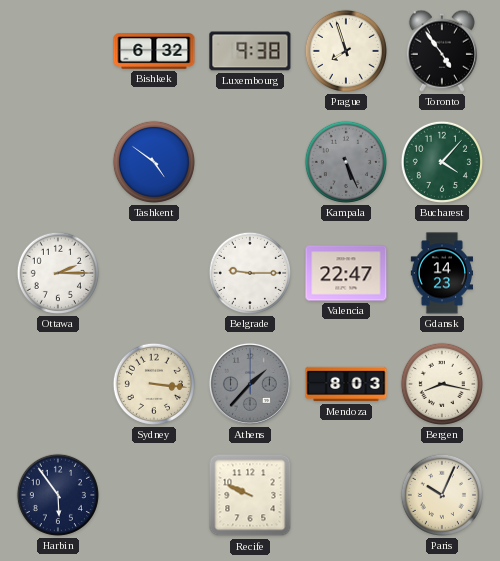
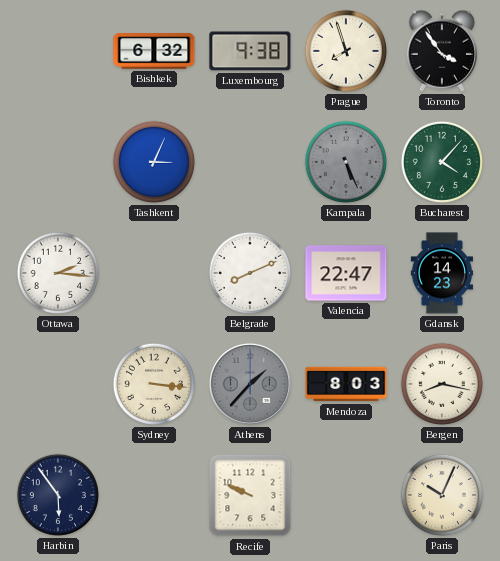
Toronto: 4:54 -> 3:54 (442, 51)
Tashkent: 4:51 -> 3:04 (154, 162)
Ottawa: 2:15 -> 2:16 (58, 273)
Belgrade: 9:15 -> 8:11 (250, 273)
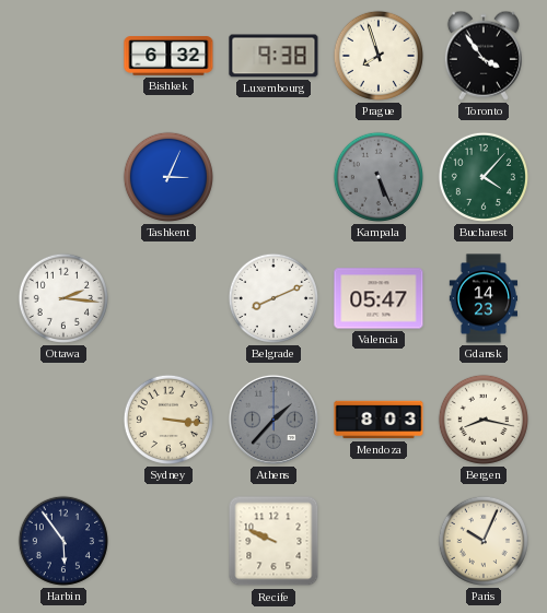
Valencia: 22:47 -> 05:47 (379, 298)
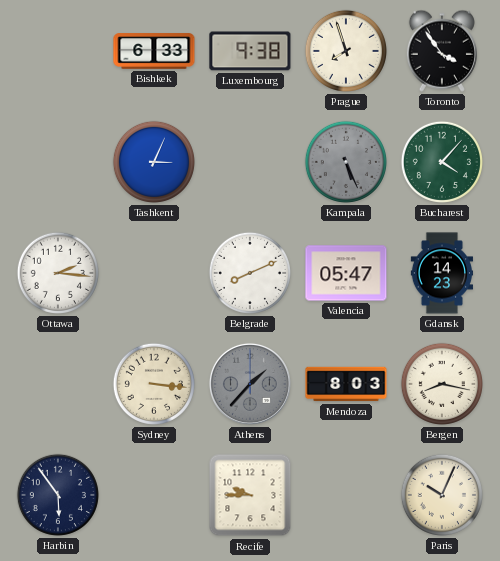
Bishkek: 6:32 -> 6:33 (154, 51)
Recife: 9:49 -> 9:45 (250, 495)
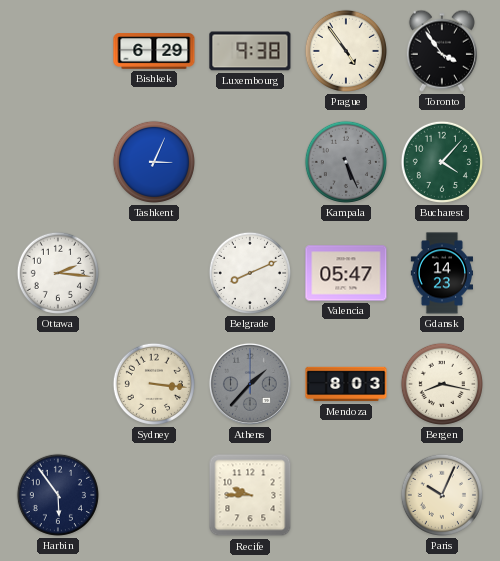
Bishkek: 6:33 -> 6:29 (154, 51)
Prague: 7:57 -> 4:54 (346, 51)
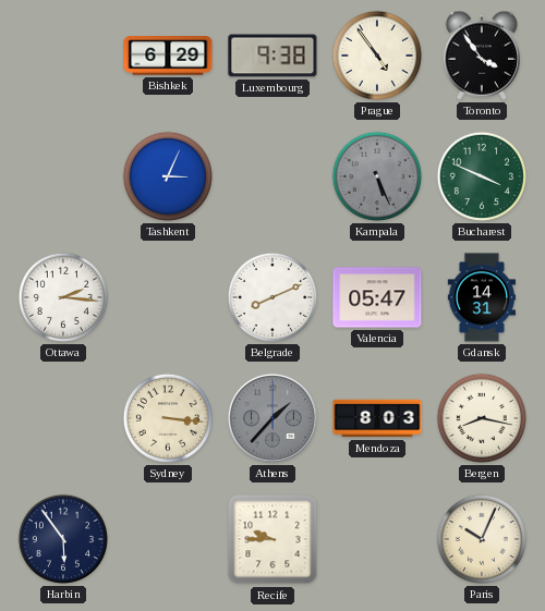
Bucharest: 4:07 -> 3:49 (482, 176)
Gdansk: 14:23 -> 14:31 (482, 297)
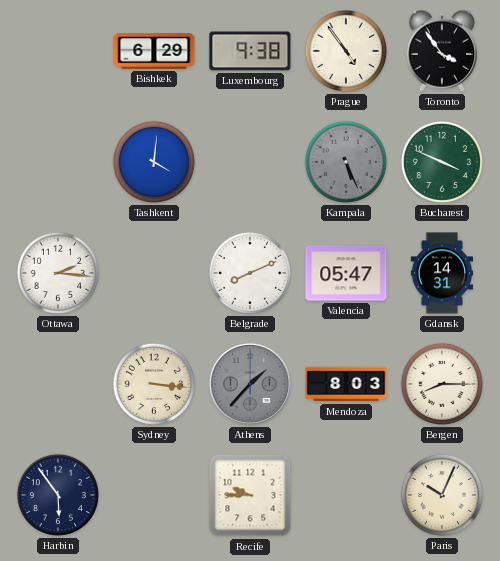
Tashkent: 3:04 -> 4:01 (154, 162)
Bergen: 8:17 -> 8:15 (442, 384)
